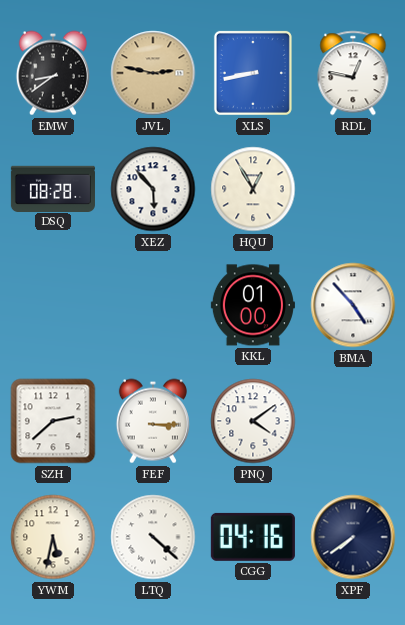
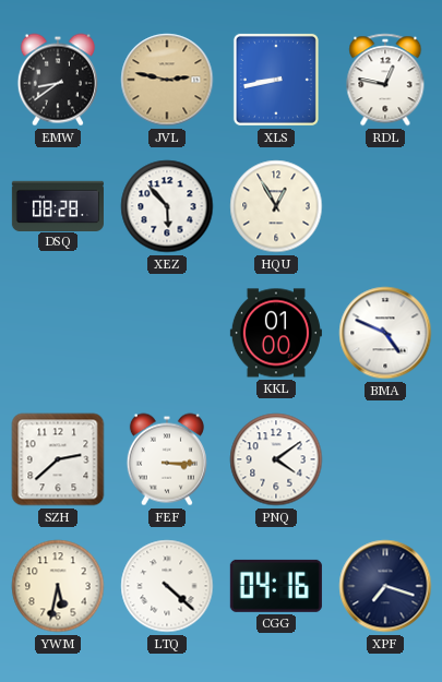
BMA: 4:53 -> 4:49 (385, 333)
XPF: 7:39 -> 7:18 (385, 586)
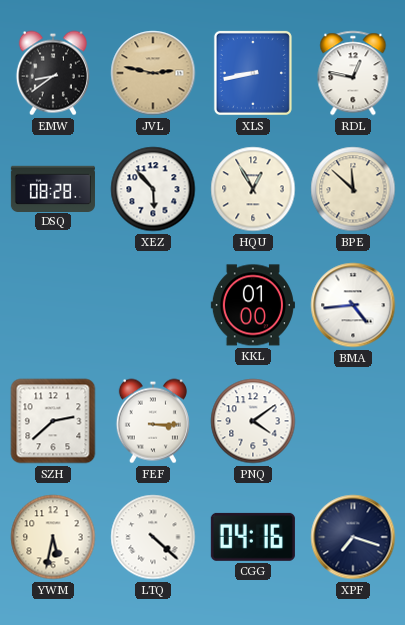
BPE: none -> 11:52 (353, 189)
BMA: 4:49 -> 4:44 (353, 305)
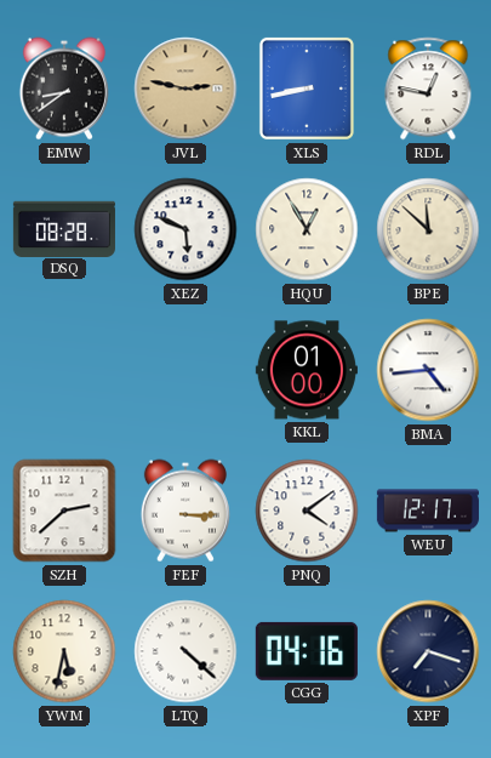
XEZ: 5:53 -> 5:49 (185, 229)
WEU: none -> 12:17 (428, 511)
